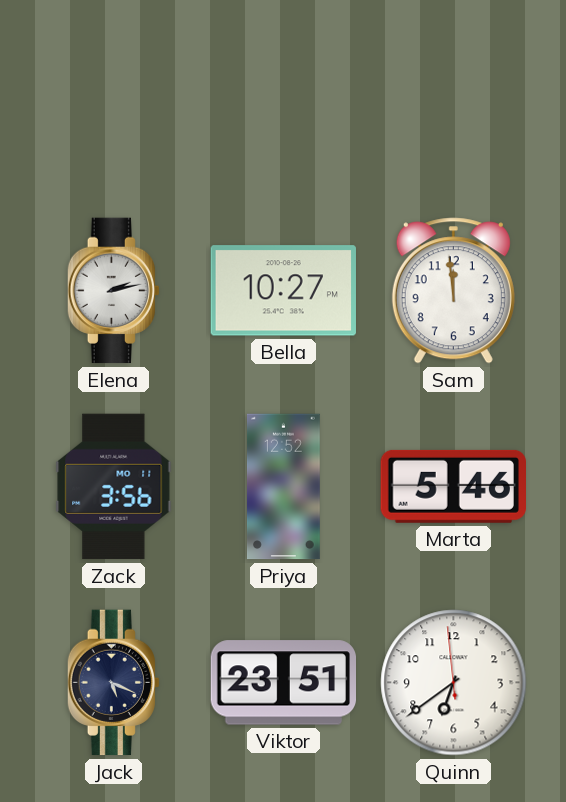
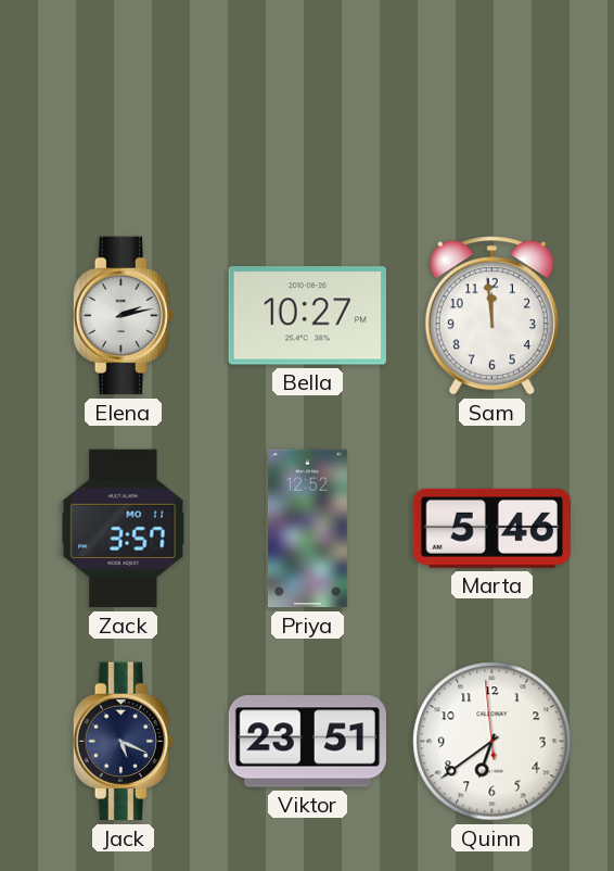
Zack: 3:56 -> 3:57 (124, 529)
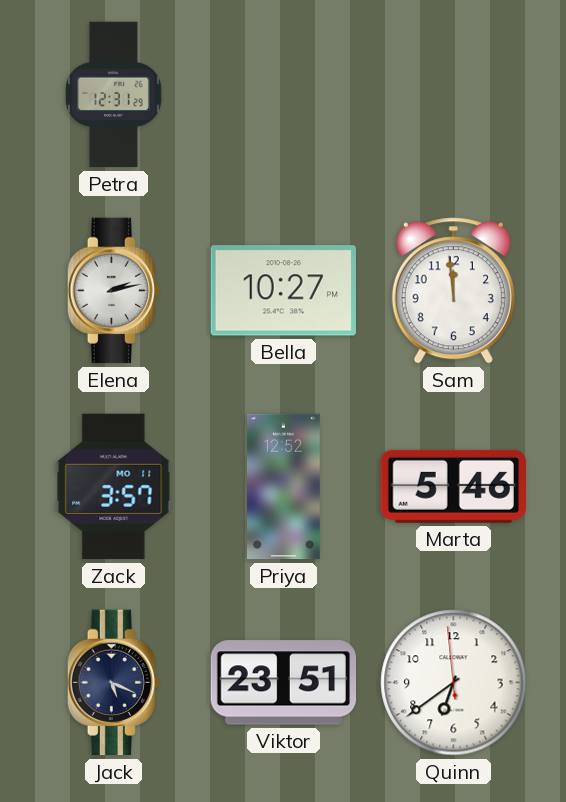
Petra: none -> 12:31 (114, 95)
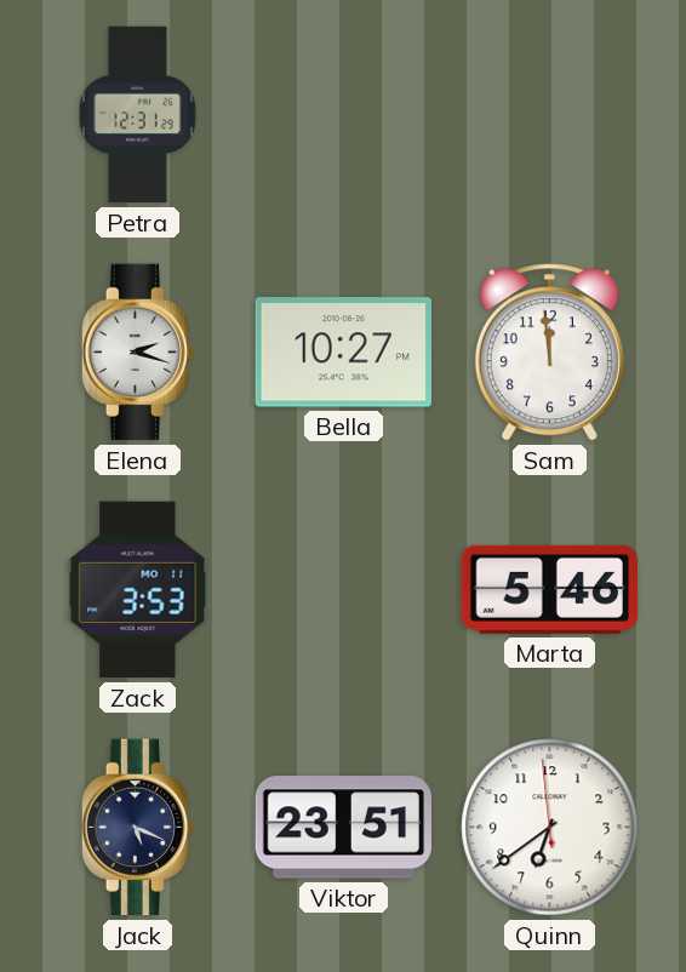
Elena: 2:13 -> 2:18 (137, 353)
Zack: 3:57 -> 3:53 (138, 590)
Priya: 12:52 -> none (284, 487)
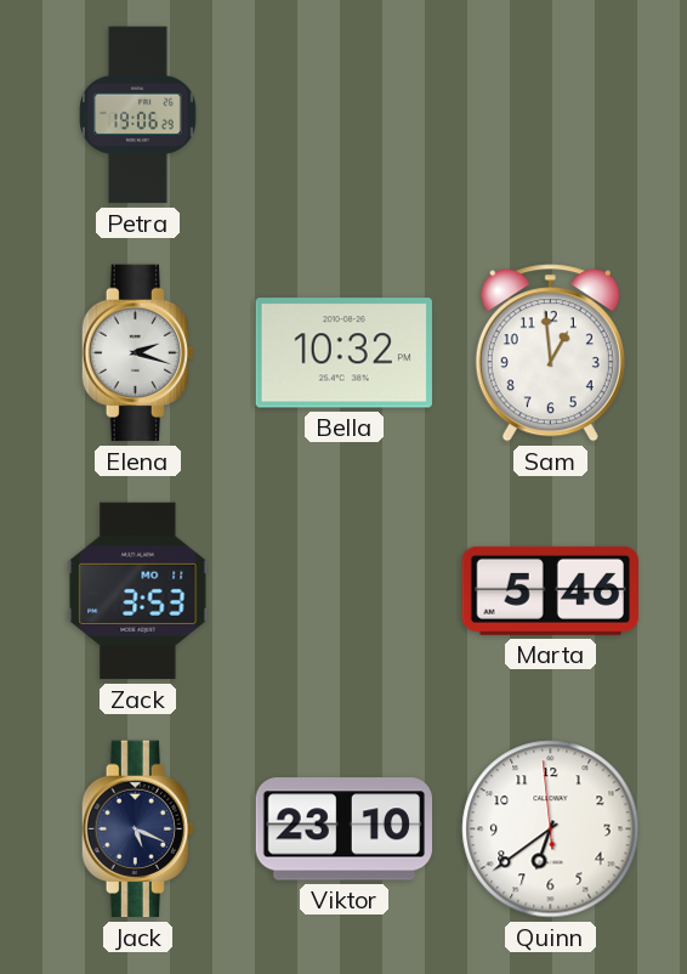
Petra: 12:31 -> 19:06 (138, 115)
Bella: 10:27 -> 10:32 (343, 353)
Sam: 11:59 -> 12:59 (550, 353)
Viktor: 23:51 -> 23:10 (343, 829)
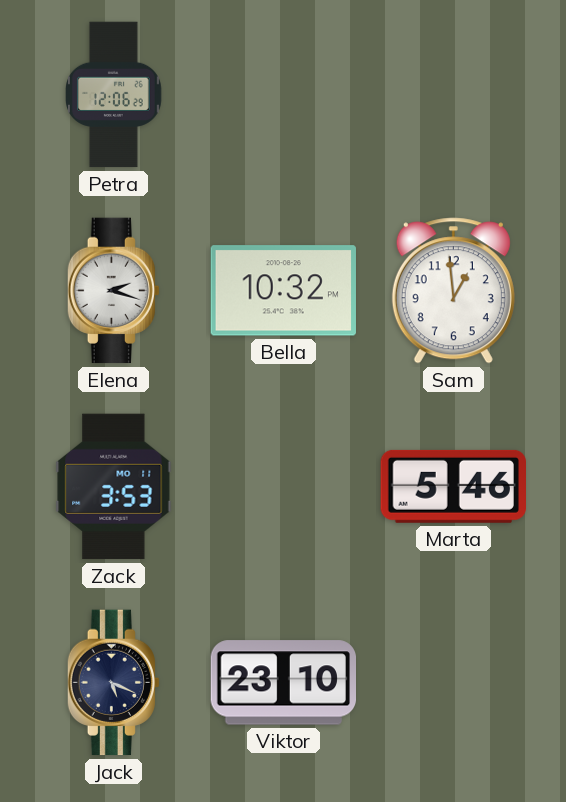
Petra: 19:06 -> 12:06 (114, 95)
Quinn: 6:38 -> none (551, 829)
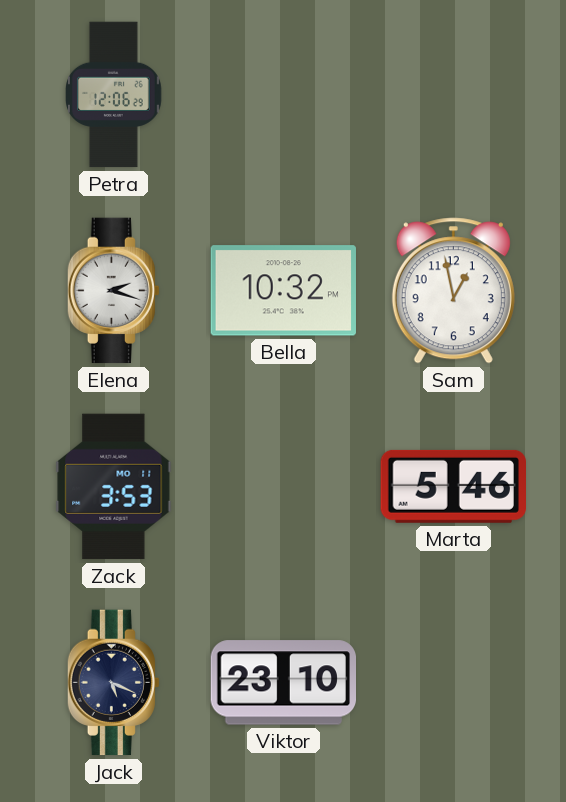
Sam: 12:59 -> 12:58 (453, 291)
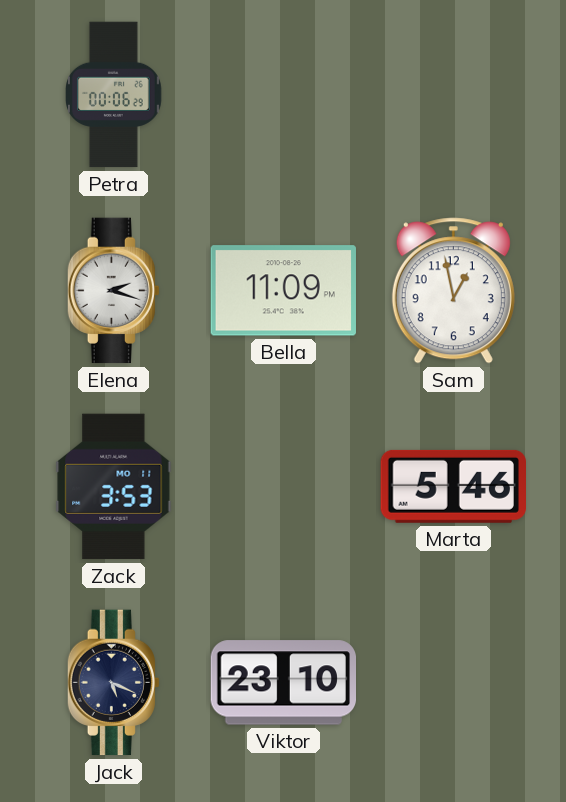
Petra: 12:06 -> 00:06 (114, 95)
Bella: 10:32 -> 11:09 (283, 291)
